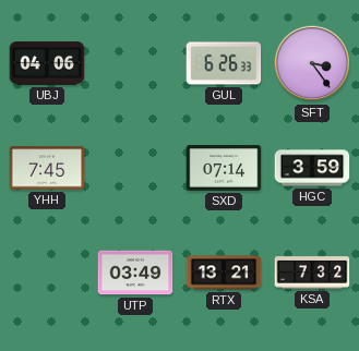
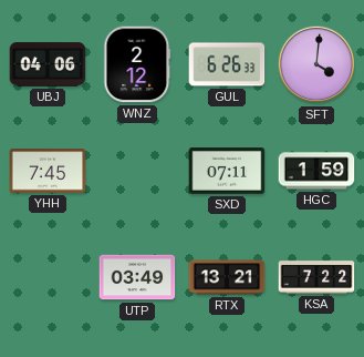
WNZ: none -> 2:12 (137, 64)
SFT: 3:24 -> 4:01 (316, 64)
SXD: 07:14 -> 07:11 (227, 171)
HGC: 3:59 -> 1:59 (316, 171)
KSA: 7:32 -> 7:22 (316, 277)
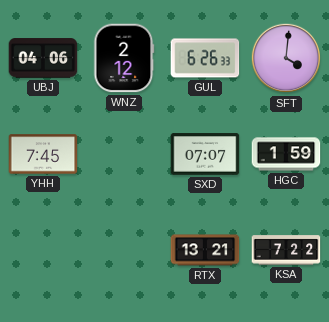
SXD: 07:11 -> 07:07 (205, 154)
UTP: 03:49 -> none (137, 277)
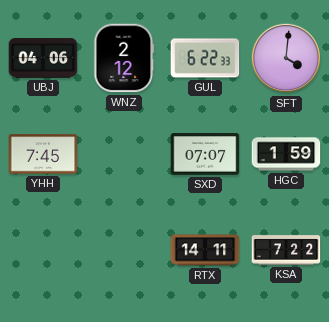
GUL: 6:26 -> 6:22 (205, 58)
RTX: 13:21 -> 14:11 (205, 250)
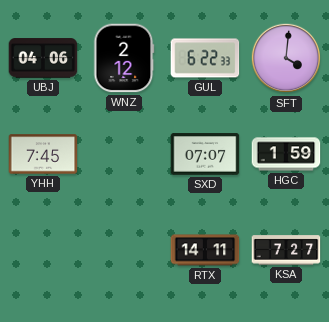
KSA: 7:22 -> 7:27 (286, 250)
